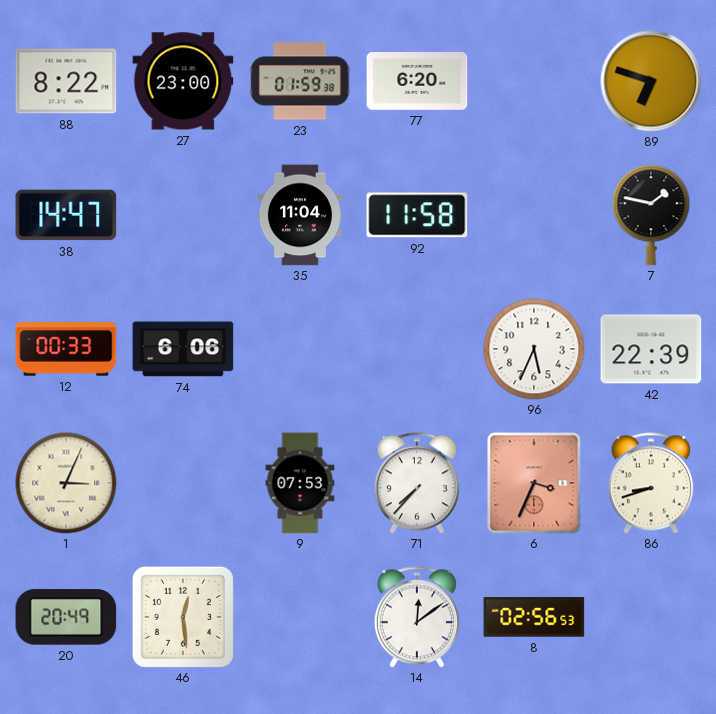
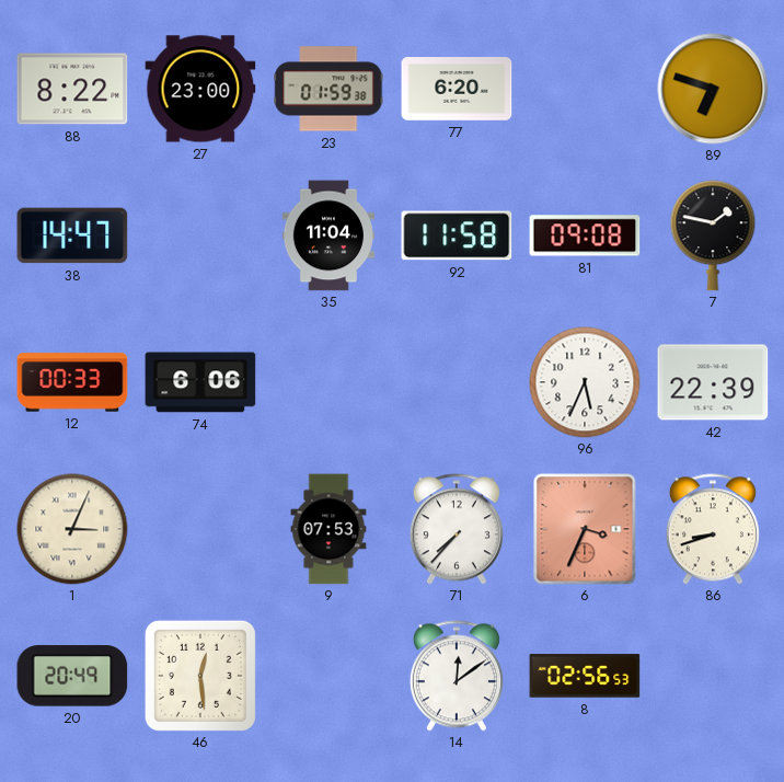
81: none -> 09:08 (585, 235)
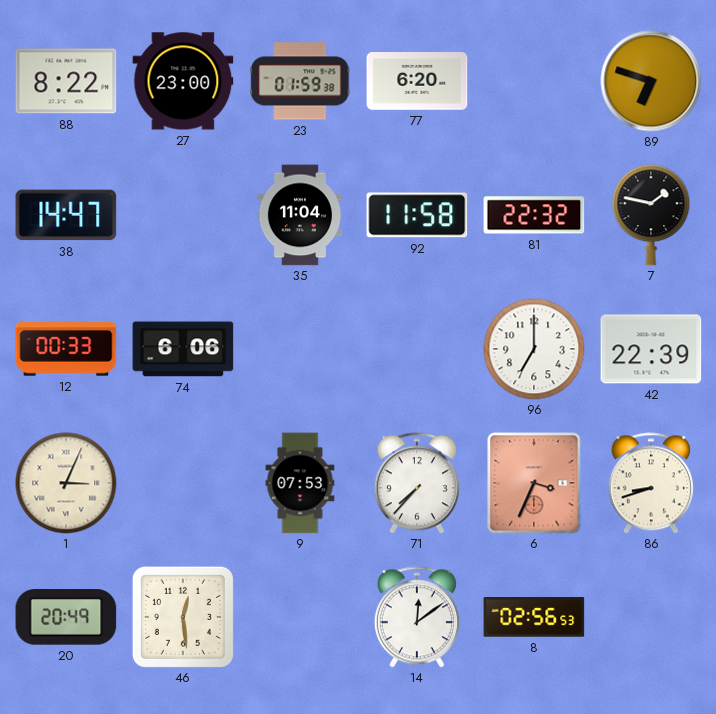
81: 09:08 -> 22:32 (534, 215)
96: 5:34 -> 7:00 (534, 349)
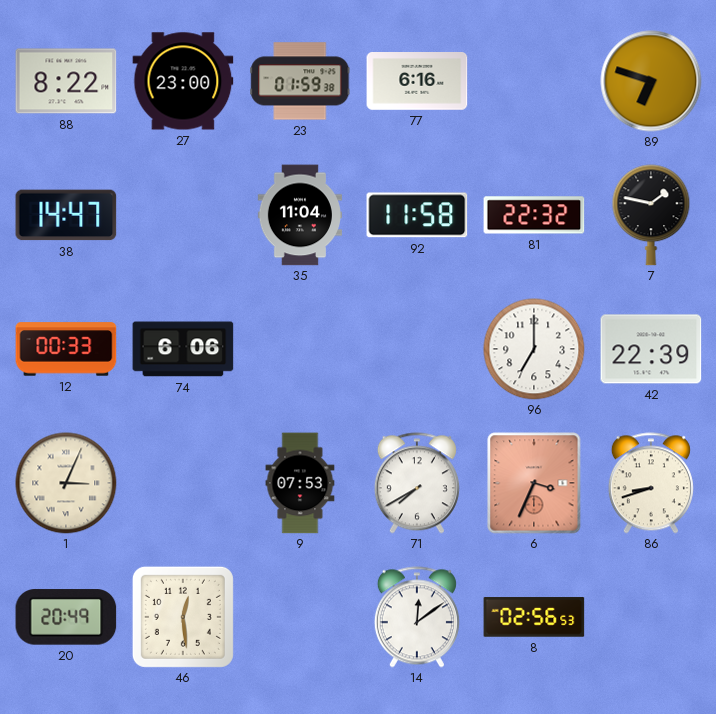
77: 6:20 -> 6:16 (417, 82)
71: 7:37 -> 7:40 (417, 483)
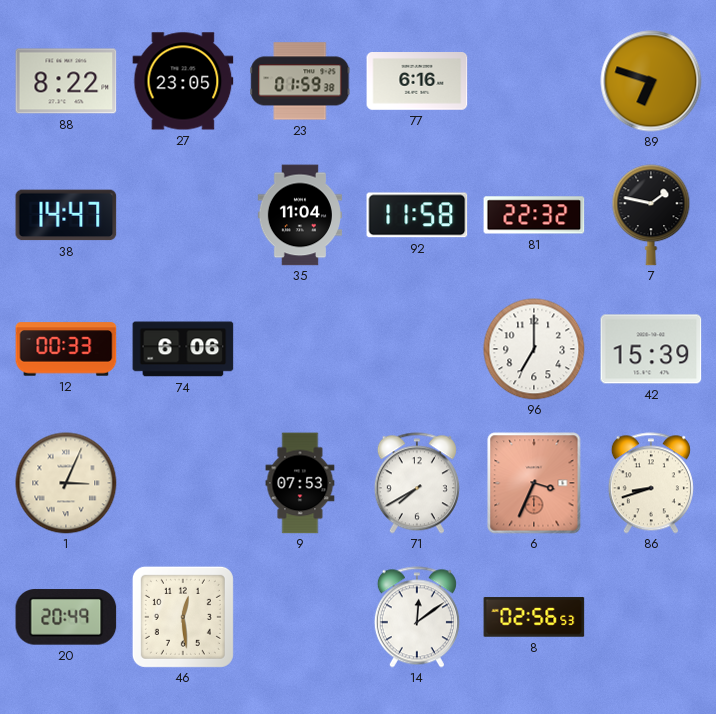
27: 23:00 -> 23:05 (183, 81)
42: 22:39 -> 15:39 (651, 349)
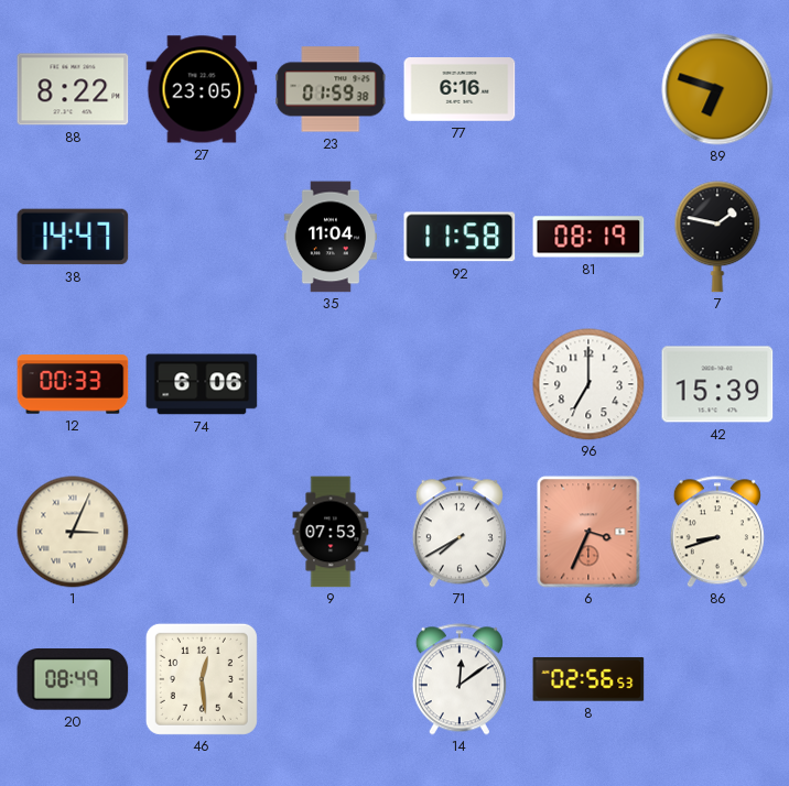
81: 22:32 -> 08:19 (588, 237)
20: 20:49 -> 08:49 (73, 679)
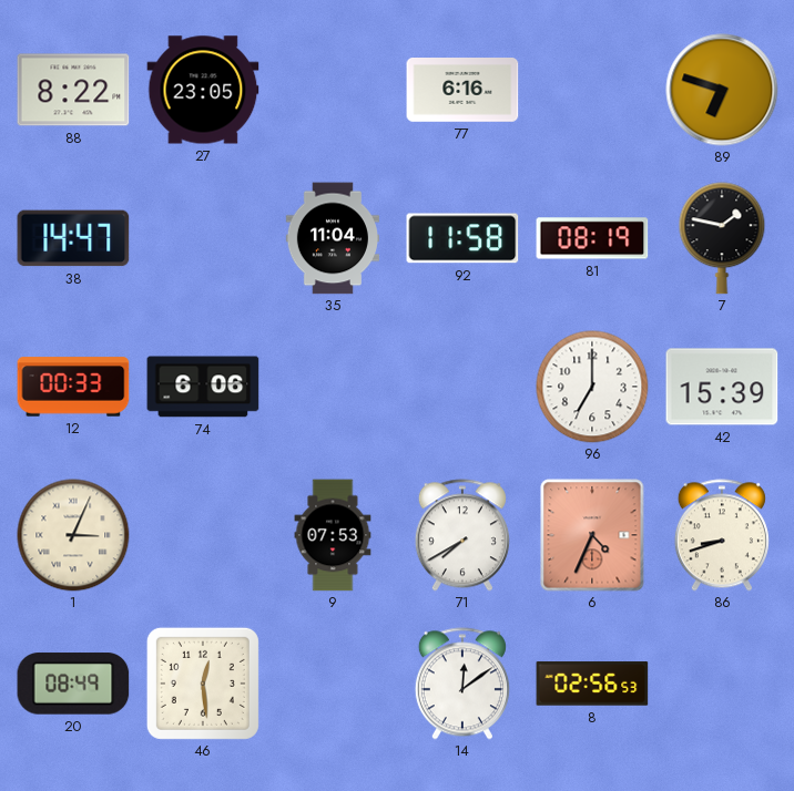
23: 01:59 -> none (331, 89)
6: 3:34 -> 4:34 (592, 535)
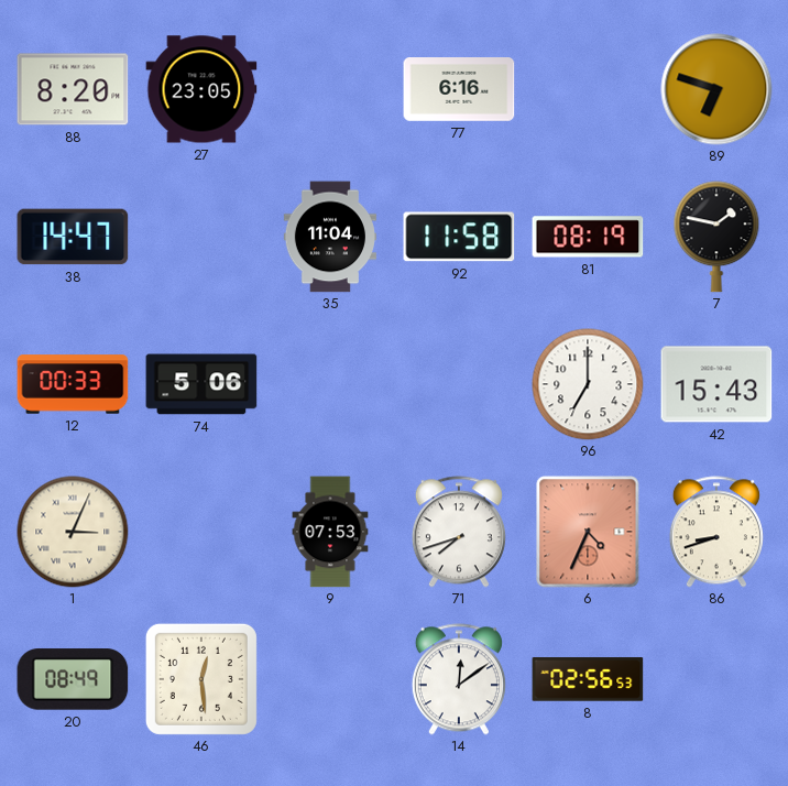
88: 8:22 -> 8:20 (73, 89)
74: 6:06 -> 5:06 (201, 384)
42: 15:39 -> 15:43 (716, 384)
71: 7:40 -> 7:42 (459, 532)
